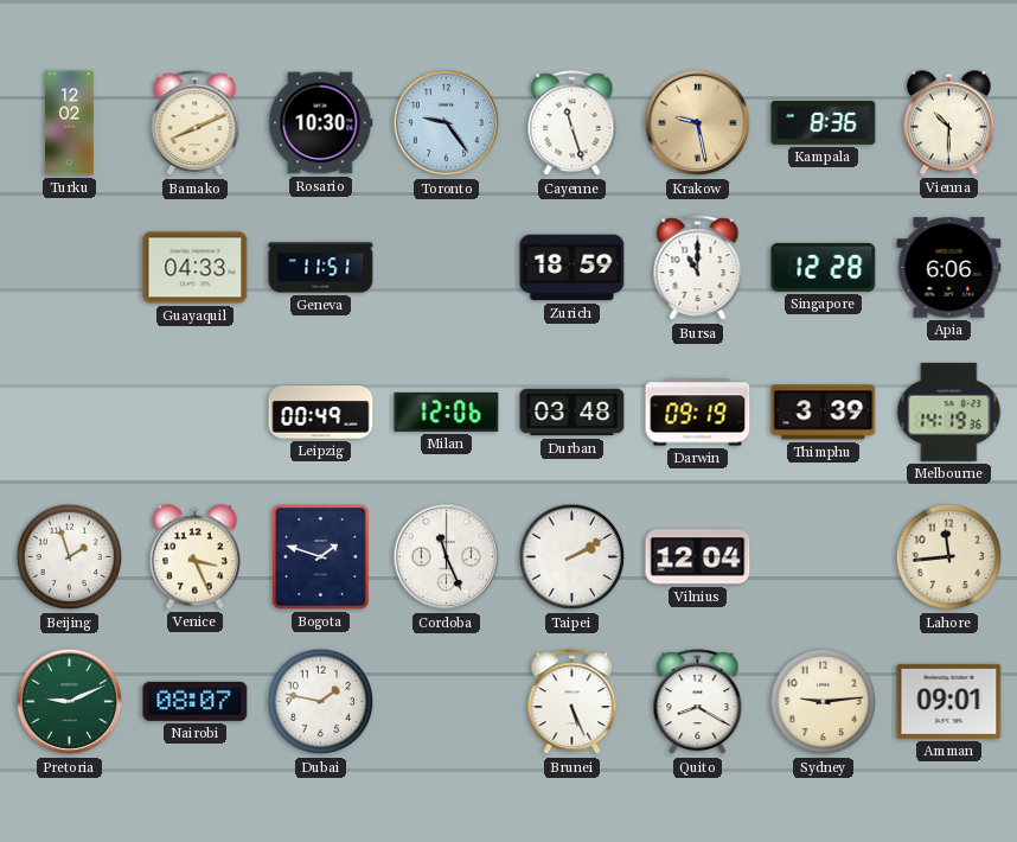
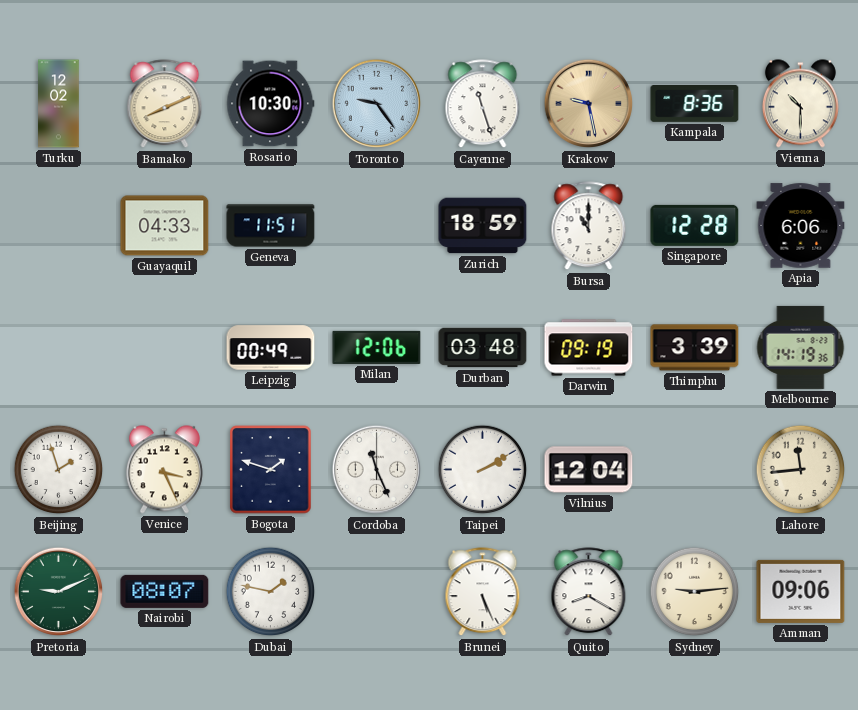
Amman: 09:01 -> 09:06 (801, 591)
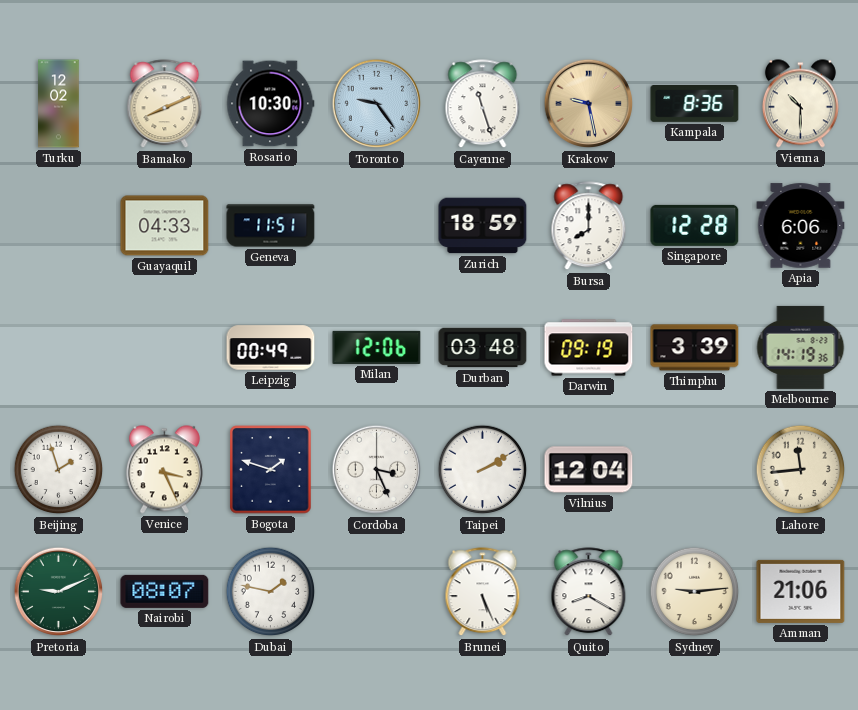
Bursa: 11:00 -> 8:00 (589, 226)
Cordoba: 11:26 -> 3:26 (377, 470)
Amman: 09:06 -> 21:06 (801, 591)
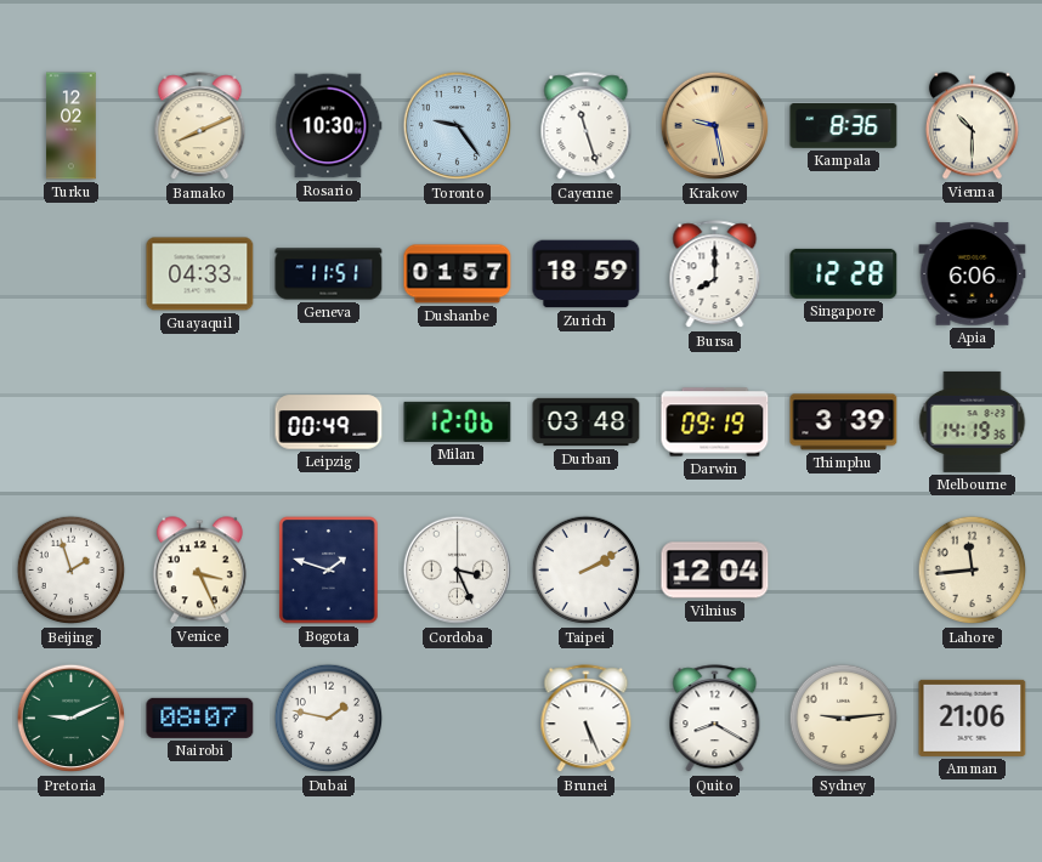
Dushanbe: none -> 01:57 (458, 274)
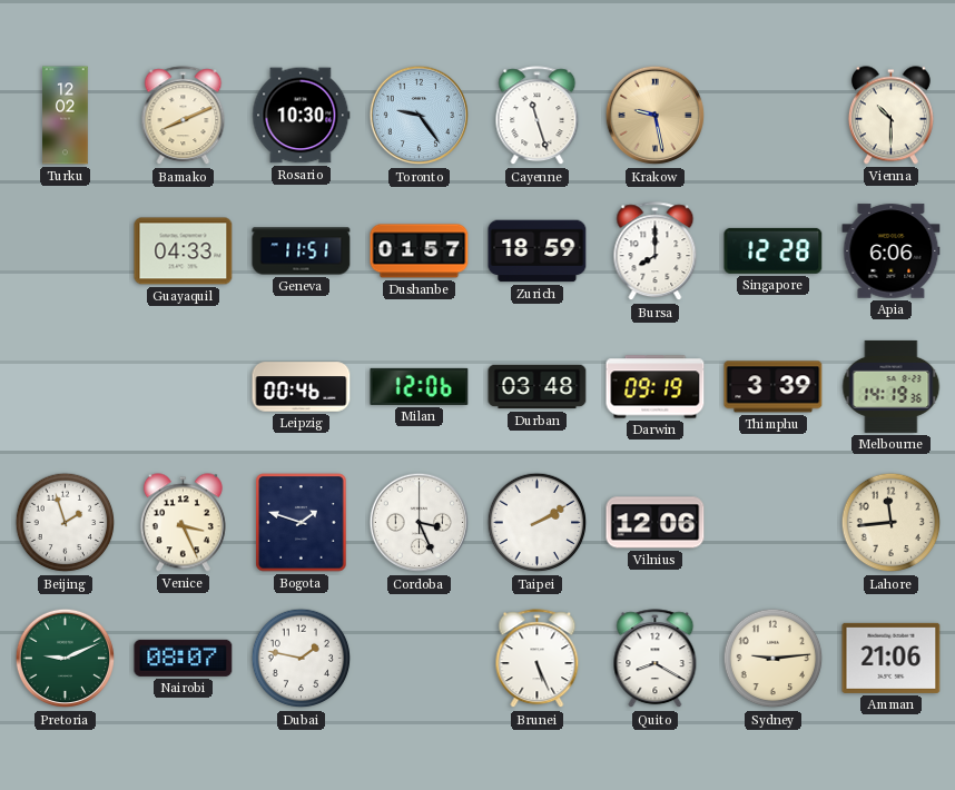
Kampala: 8:36 -> none (844, 126)
Leipzig: 00:49 -> 00:46 (302, 387)
Vilnius: 12:04 -> 12:06 (656, 523)
